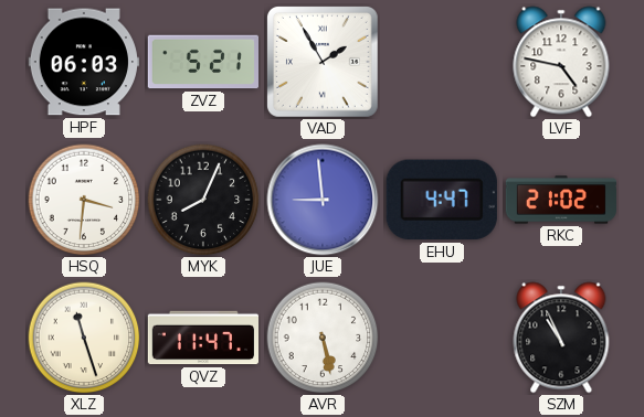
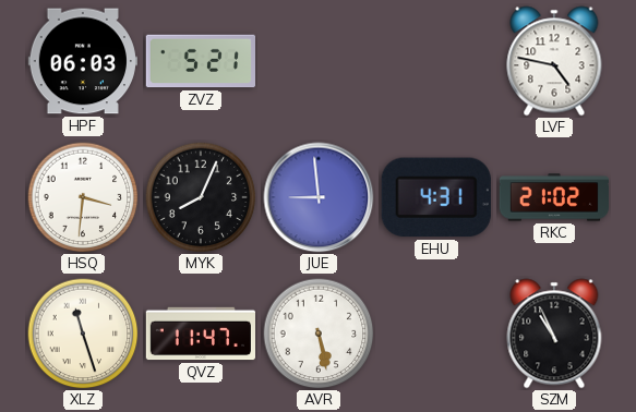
VAD: 1:55 -> none (323, 62)
EHU: 4:47 -> 4:31 (436, 197)
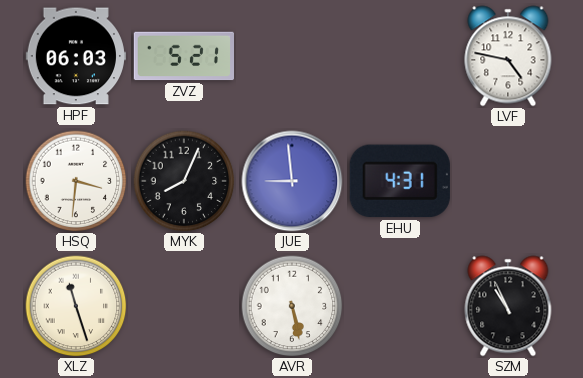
RKC: 21:02 -> none (553, 197)
QVZ: 11:47 -> none (200, 334)
